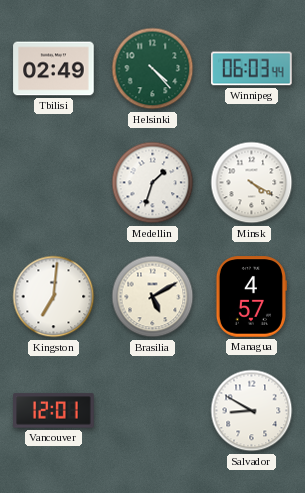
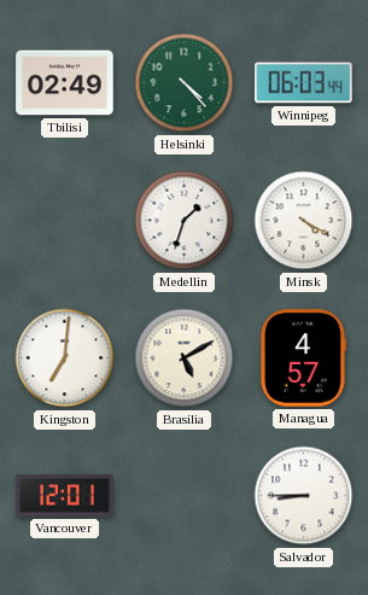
Salvador: 8:50 -> 8:45 (304, 496)
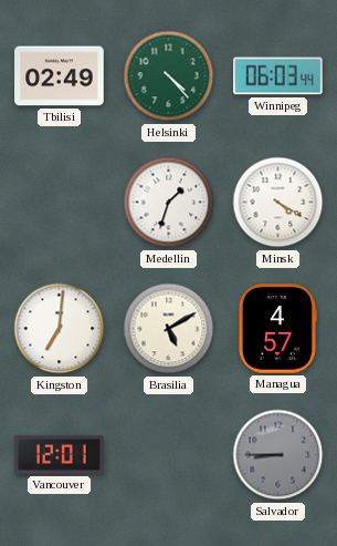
Salvador dial: white -> grey (278, 455)
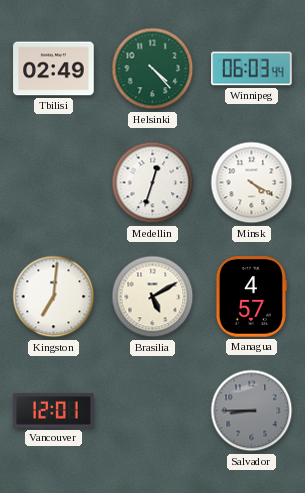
Medellin: 1:33 -> 12:33 (153, 183)
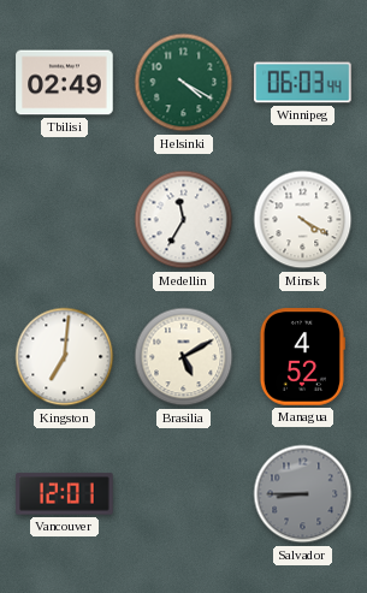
Helsinki: 4:23 -> 4:20 (184, 83)
Medellin: 12:33 -> 11:35 (184, 220)
Managua: 4:57 -> 4:52 (302, 357)
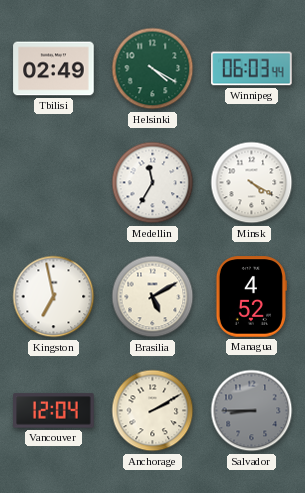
Kingston: 7:01 -> 6:58 (54, 297)
Vancouver: 12:01 -> 12:04 (54, 411)
Anchorage: none -> 2:10 (153, 411)
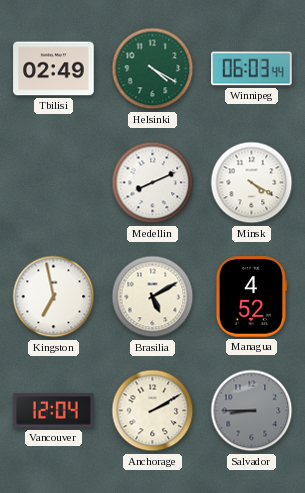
Medellin: 11:35 -> 8:11 (153, 183)
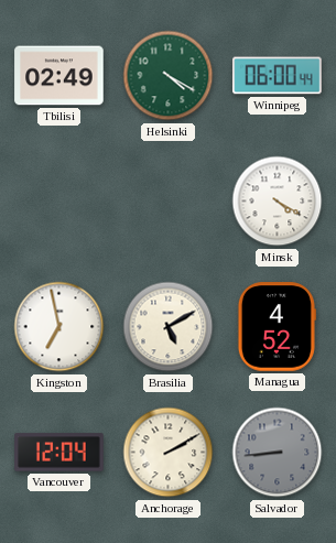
Winnipeg: 06:03 -> 06:00 (278, 76)
Medellin: 8:11 -> none (153, 183)
Salvador: 8:45 -> 8:44 (278, 453)
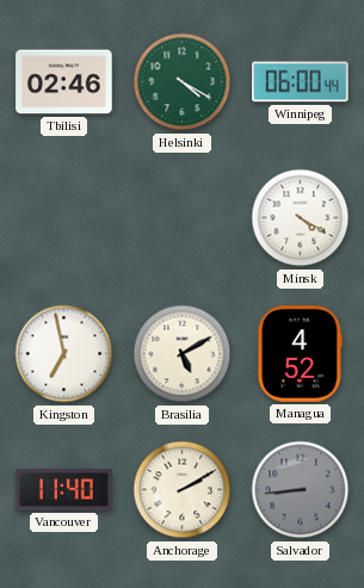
Tbilisi: 02:49 -> 02:46 (64, 82)
Vancouver: 12:04 -> 11:40 (64, 490)
